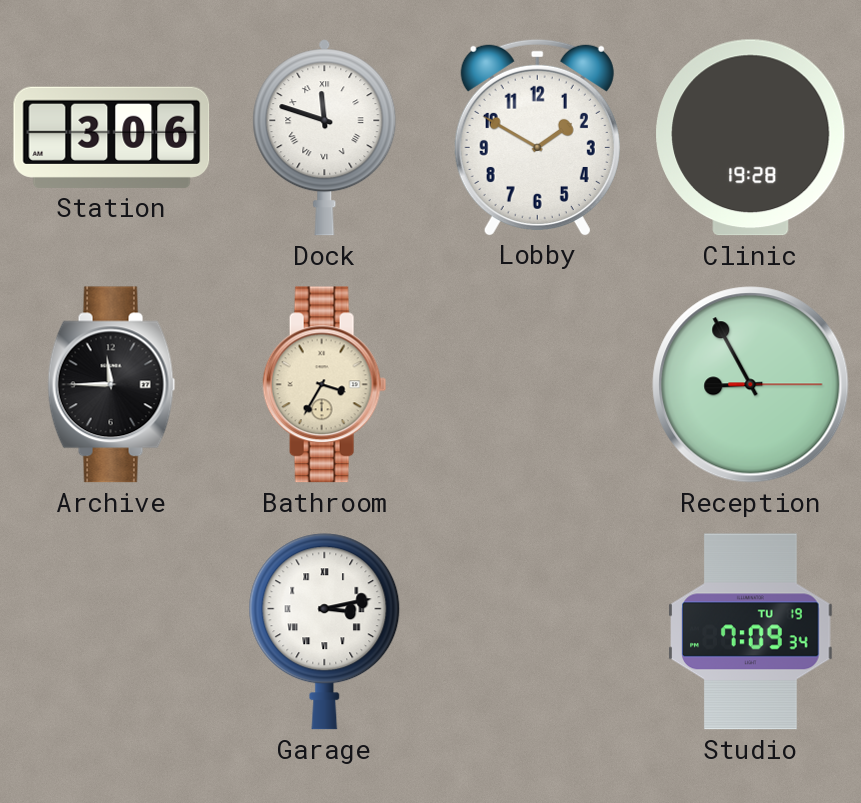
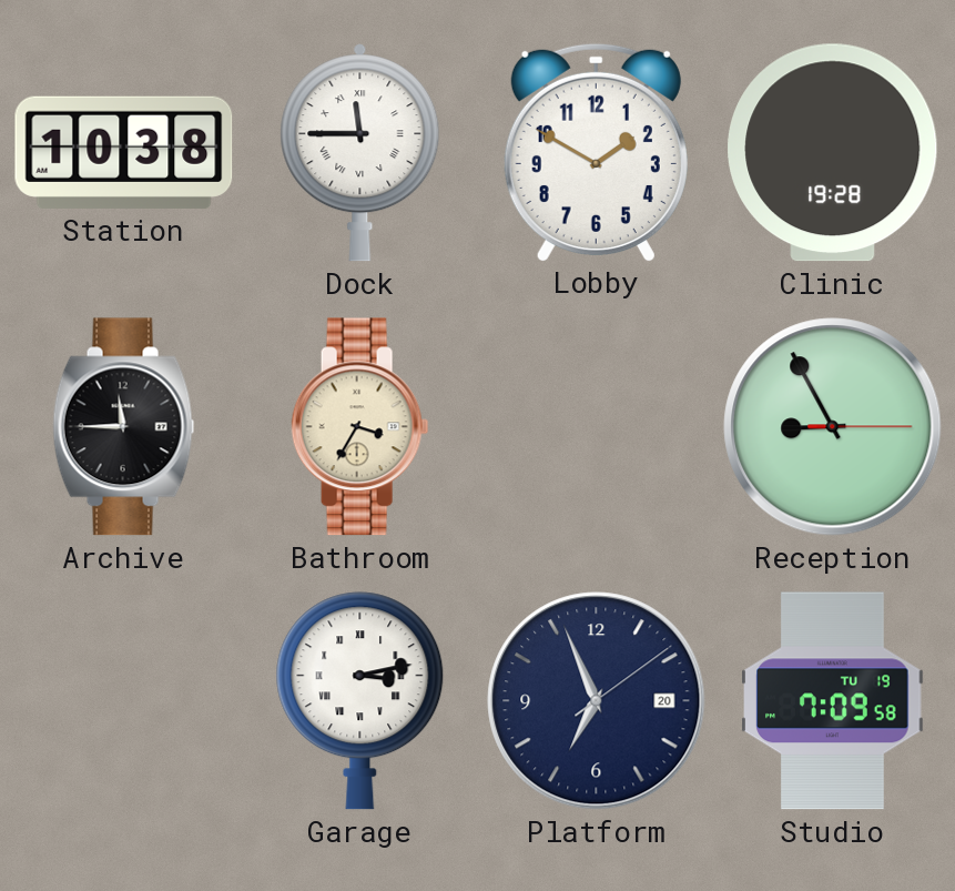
Station: 3:06 -> 10:38 (124, 152)
Dock: 11:48 -> 11:45 (360, 153)
Platform: none -> 6:56 (597, 701)
Studio: 7:09:34 -> 7:09:58 (833, 701)
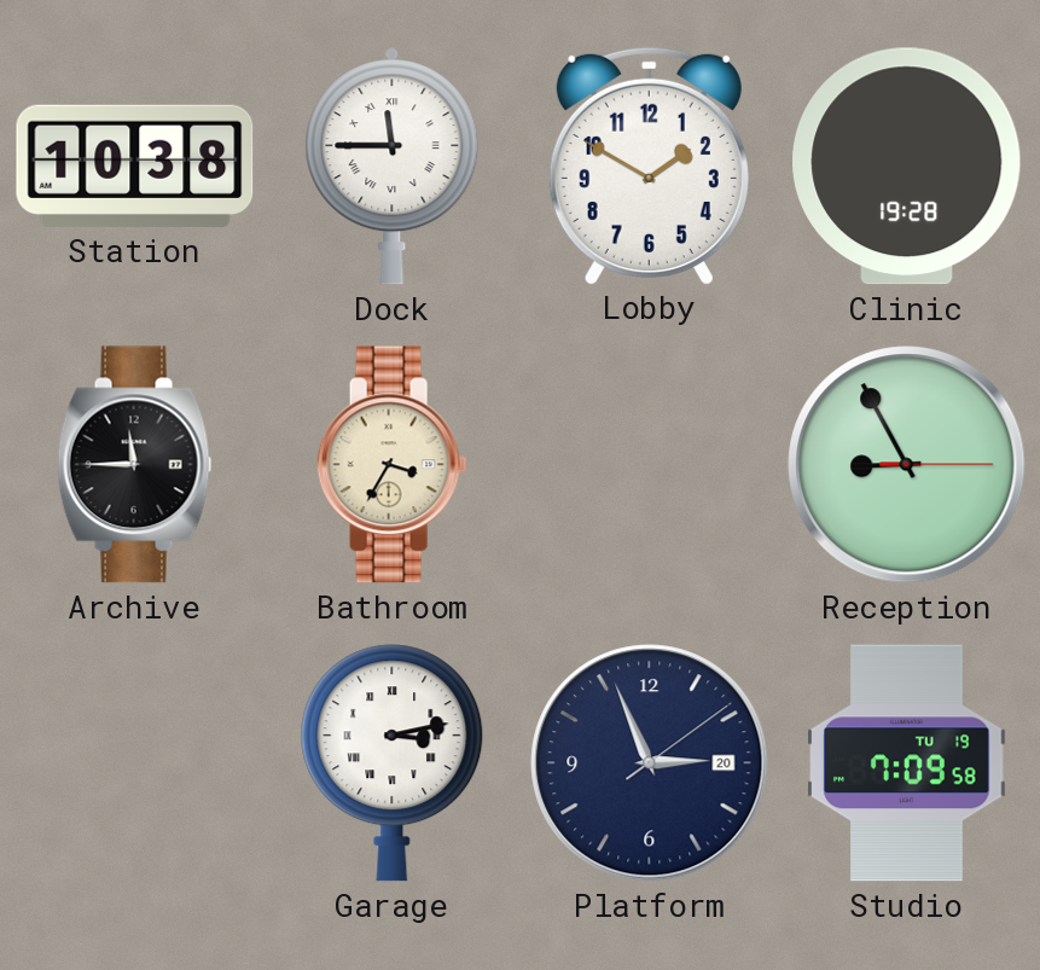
Platform: 6:56 -> 2:56 (650, 763)
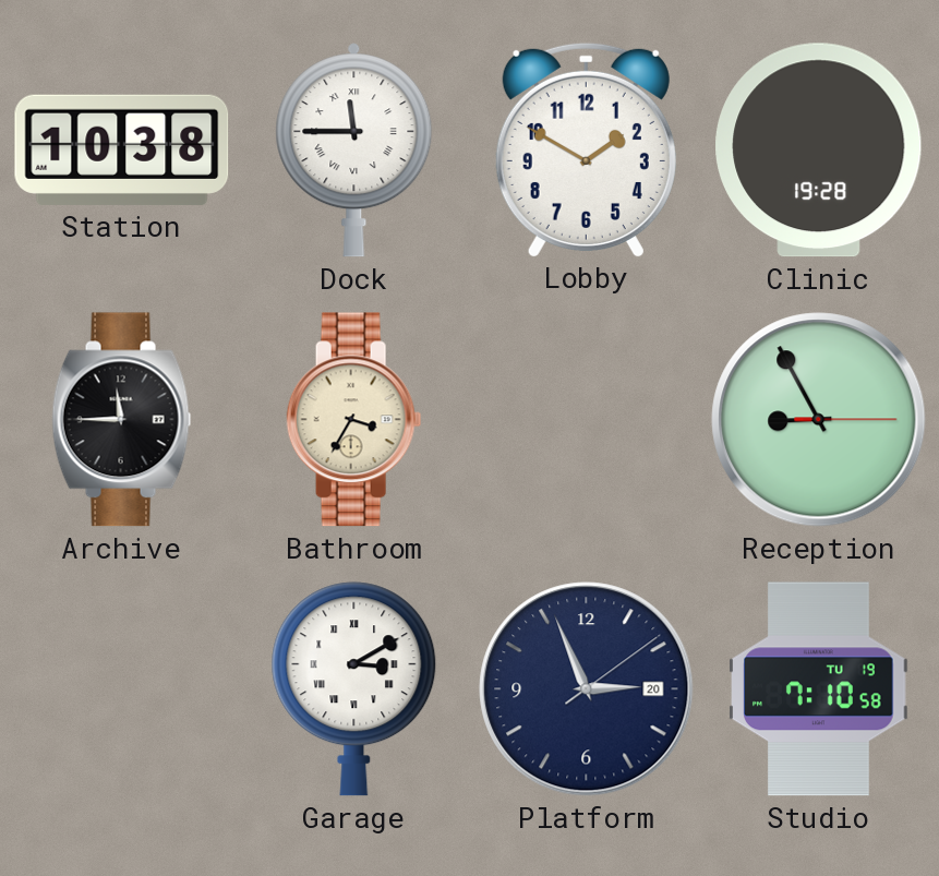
Garage: 3:13 -> 3:10 (354, 689)
Studio: 7:09 -> 7:10 (819, 689)
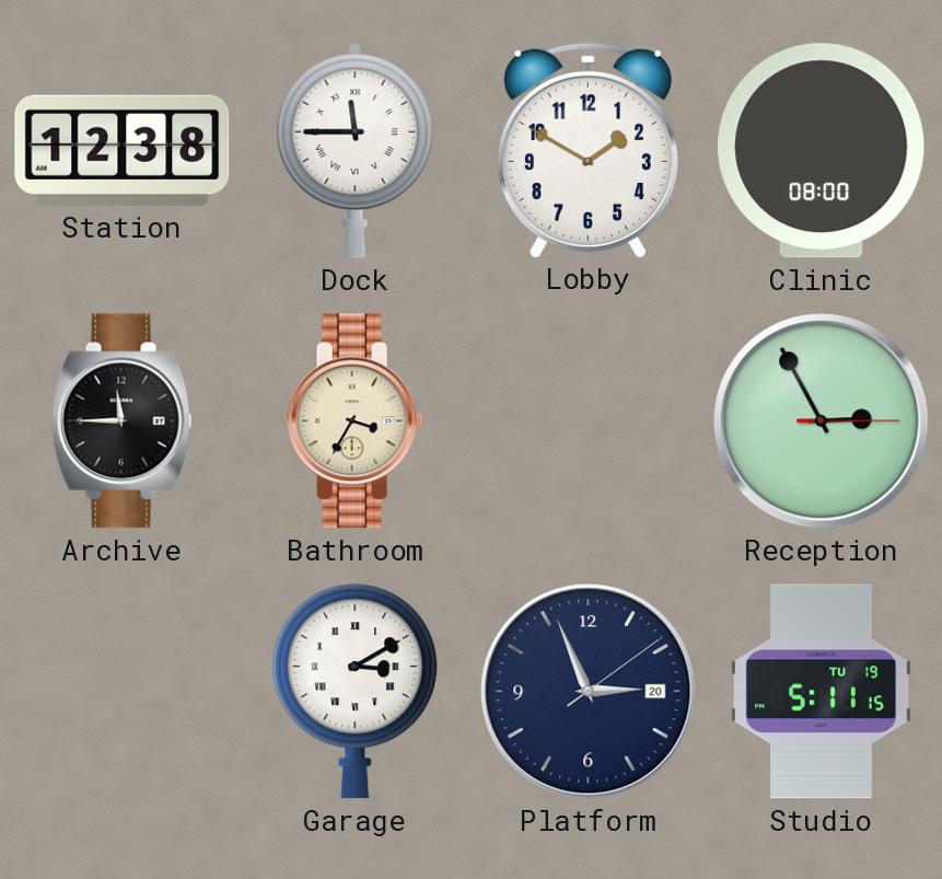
Station: 10:38 -> 12:38 (123, 150)
Clinic: 19:28 -> 08:00 (822, 151)
Reception: 8:55 -> 2:55 (822, 421)
Studio: 7:10 -> 5:11 (822, 692)
